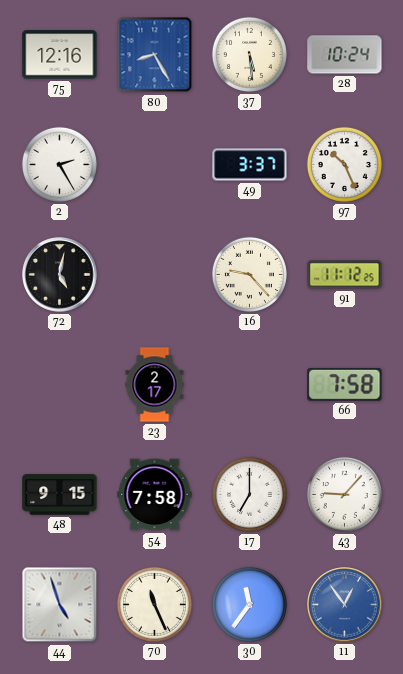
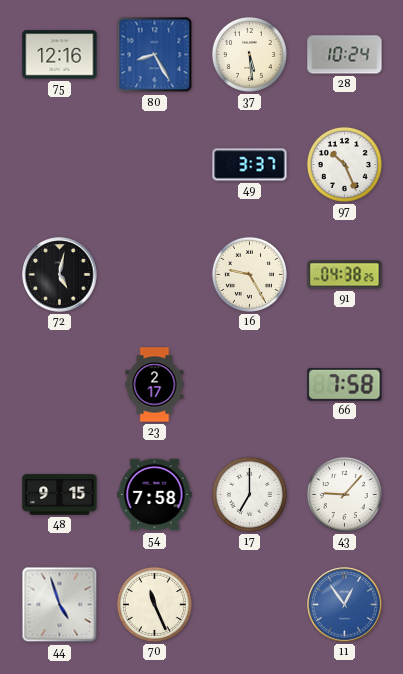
2: 2:25 -> none (59, 164)
16: 9:23 -> 9:25 (249, 274)
91: 11:12 -> 04:38 (345, 275)
30: 11:36 -> none (249, 604)
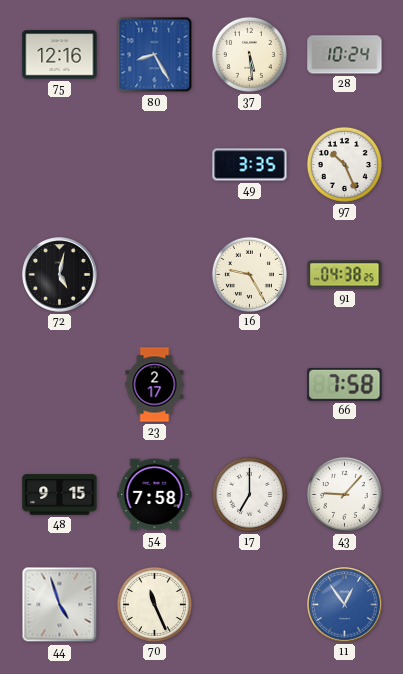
49: 3:37 -> 3:35 (250, 165)
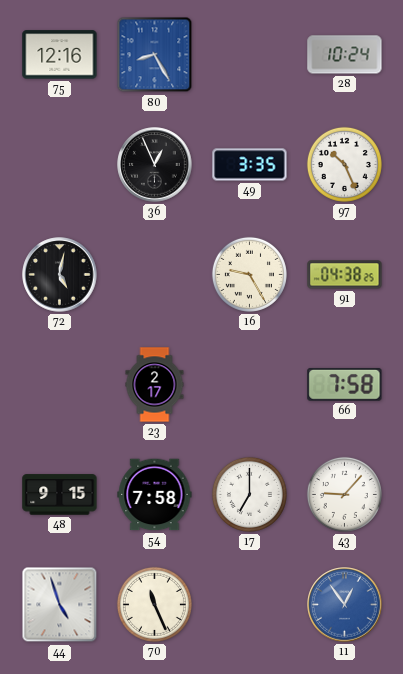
37: 5:29 -> none (249, 54)
36: none -> 12:56 (155, 165)
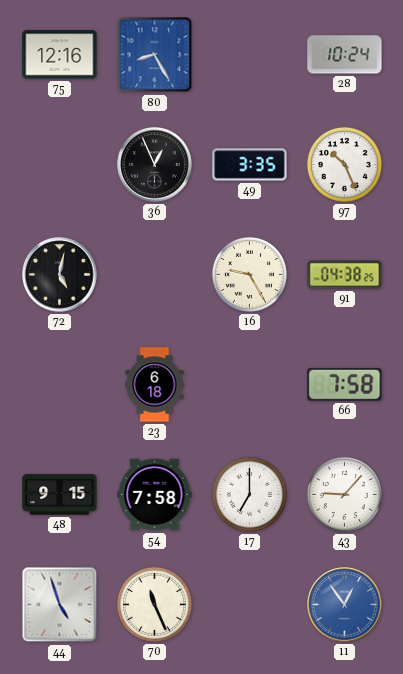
23: 2:17 -> 6:18 (155, 385)
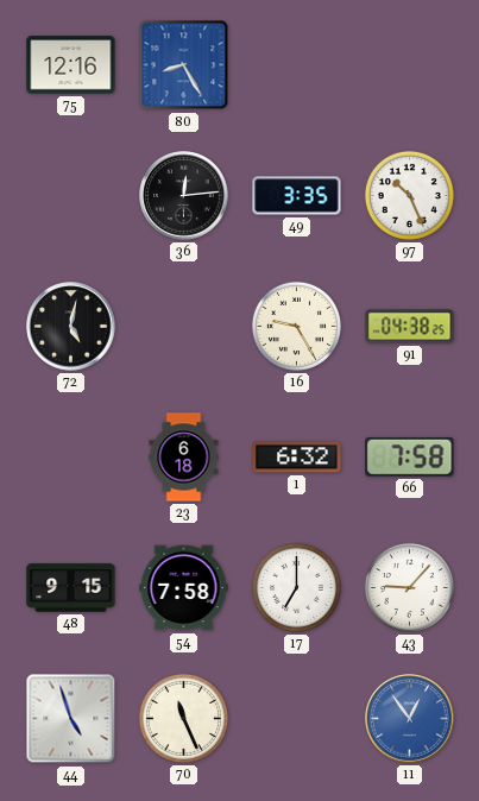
28: 10:24 -> none (345, 55)
36: 12:56 -> 12:14 (184, 196)
1: none -> 6:32 (297, 458)
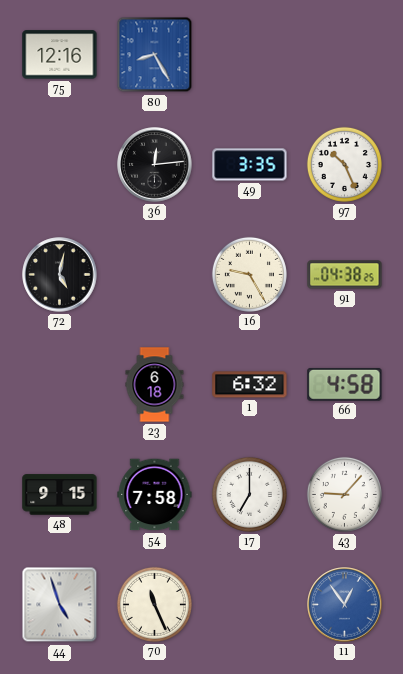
66: 7:58 -> 4:58 (345, 384)
